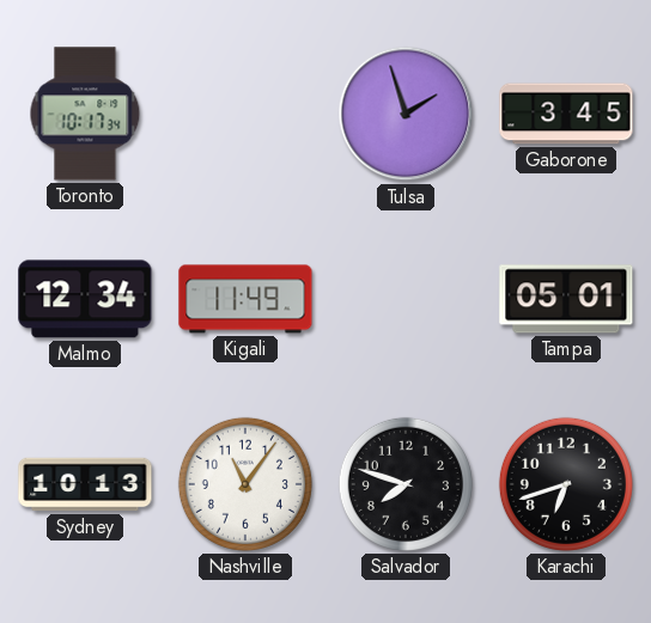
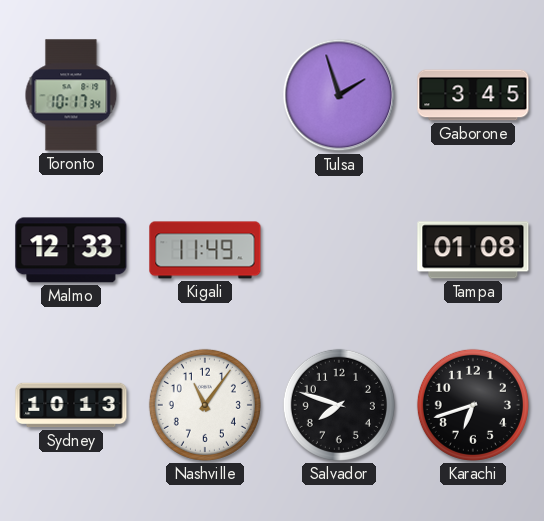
Malmo: 12:34 -> 12:33 (71, 250)
Tampa: 05:01 -> 01:08 (473, 250)
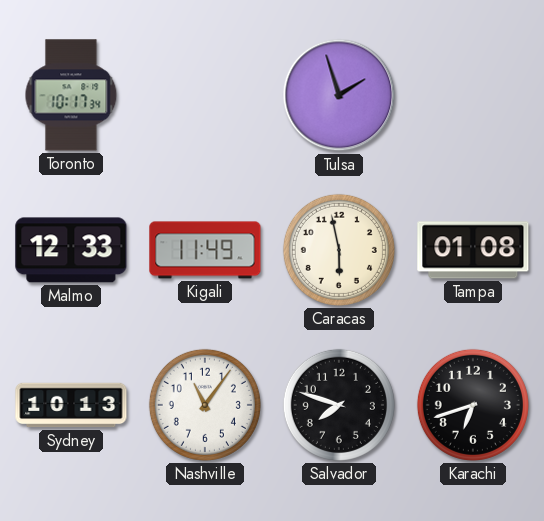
Gaborone: 3:45 -> none (473, 95)
Caracas: none -> 5:58 (339, 250)
